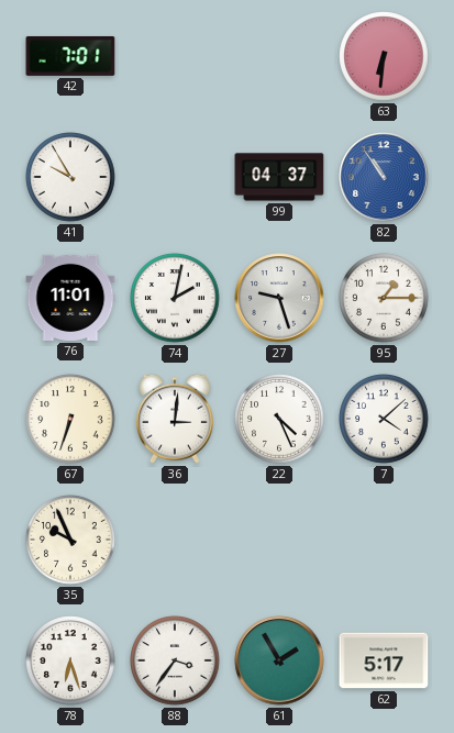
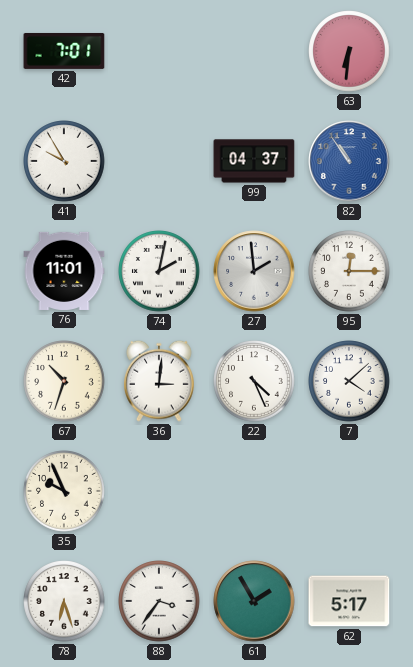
27: 9:27 -> 1:59 (254, 271)
95: 1:15 -> 12:15 (349, 271)
67: 6:33 -> 10:33 (64, 381)
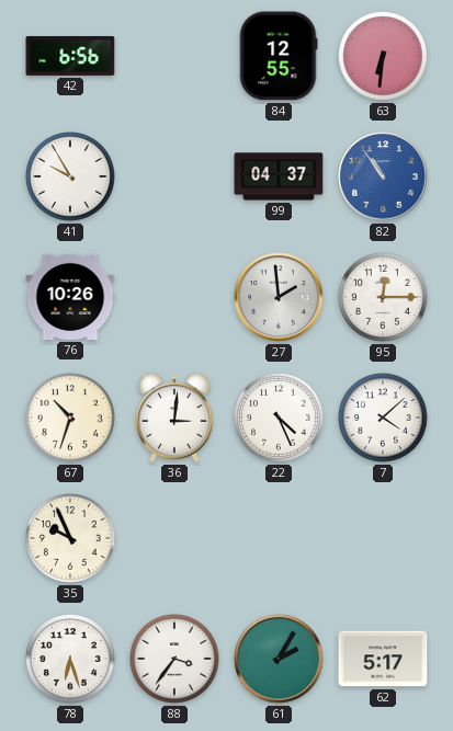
42: 7:01 -> 6:56 (70, 56)
84: none -> 12:55 (279, 56)
76: 11:01 -> 10:26 (70, 297)
74: 2:02 -> none (159, 271)
61: 1:55 -> 2:05 (279, 659)
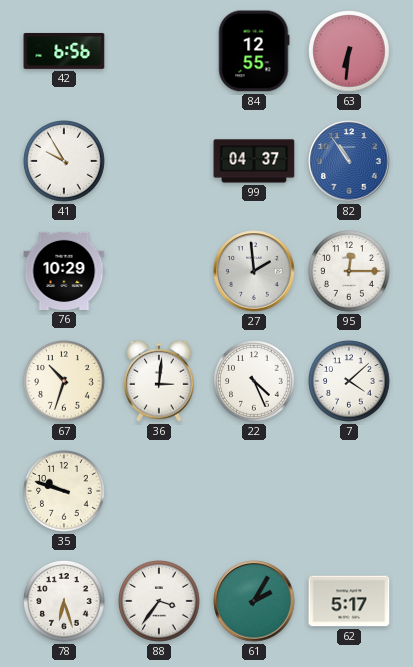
76: 10:26 -> 10:29 (64, 271)
35: 9:56 -> 9:48 (64, 491)
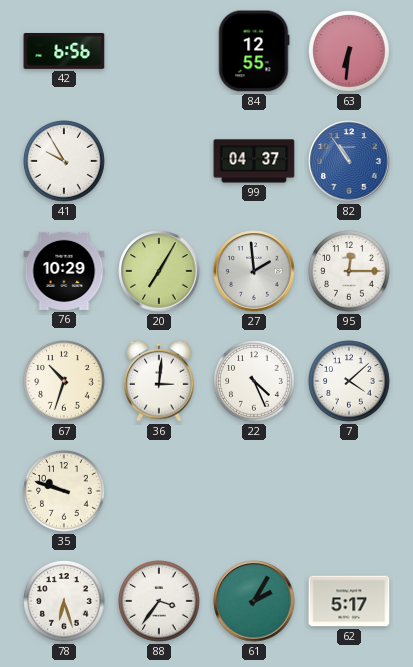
20: none -> 7:05 (159, 271)
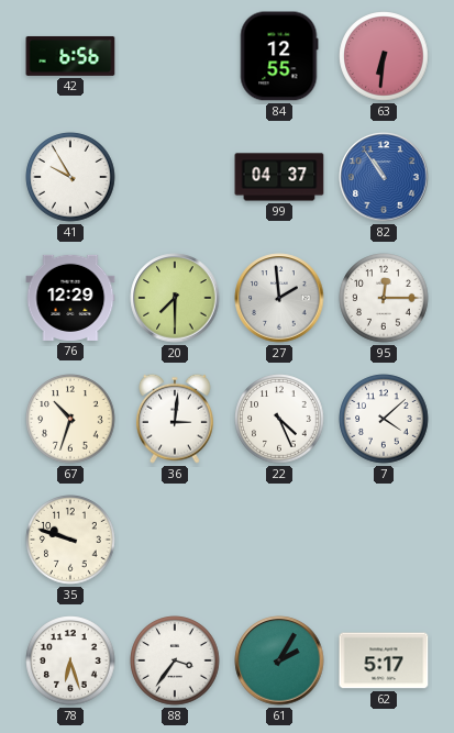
76: 10:29 -> 12:29 (70, 298)
20: 7:05 -> 7:30 (175, 298)
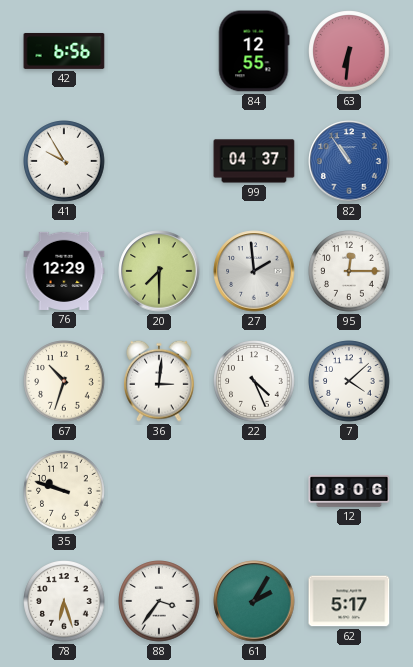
12: none -> 08:06 (349, 491)
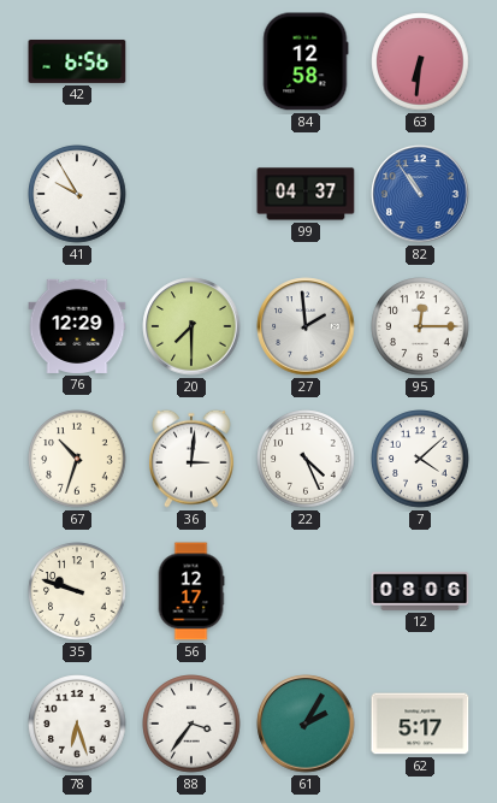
84: 12:55 -> 12:58 (306, 61)
56: none -> 12:17 (191, 591)
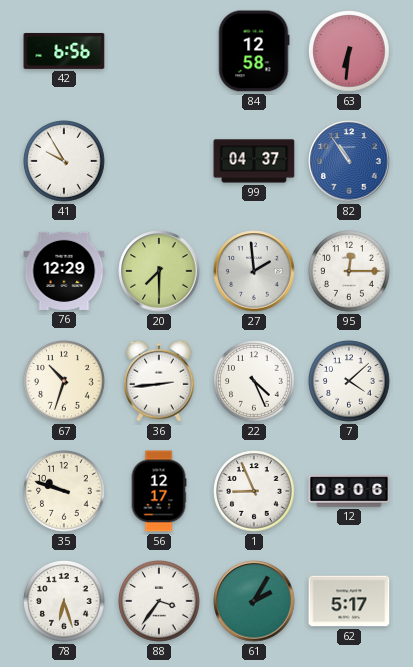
36: 3:01 -> 2:44 (160, 381)
1: none -> 8:56 (254, 491)
